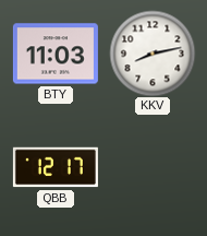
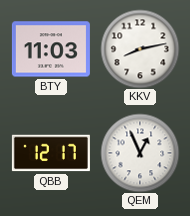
QEM: none -> 12:56 (140, 153)
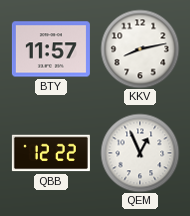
BTY: 11:03 -> 11:57 (51, 49)
QBB: 12:17 -> 12:22 (51, 153)
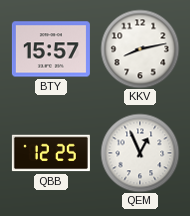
BTY: 11:57 -> 15:57 (51, 49)
QBB: 12:22 -> 12:25 (51, 153)
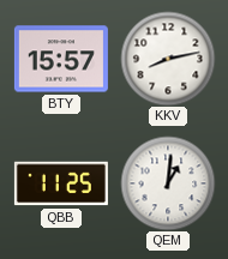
QBB: 12:25 -> 11:25 (61, 183)
QEM: 12:56 -> 1:01 (168, 183)
